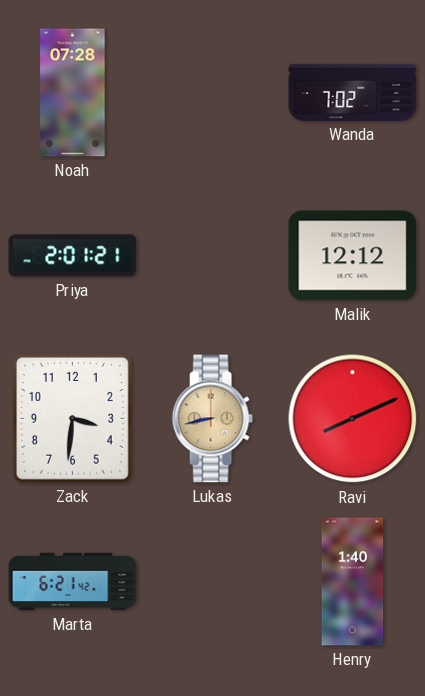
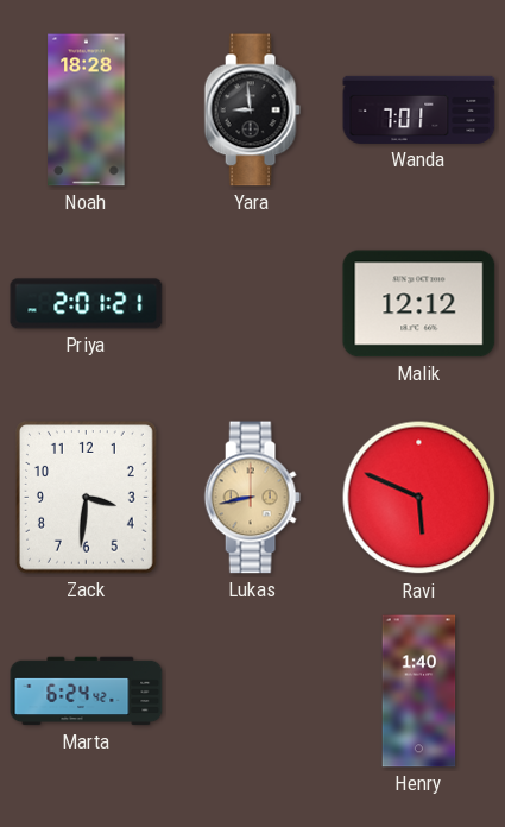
Noah: 07:28 -> 18:28 (87, 111)
Yara: none -> 8:59 (252, 111)
Wanda: 7:02 -> 7:01 (419, 109)
Ravi: 8:11 -> 5:49 (419, 498)
Marta: 6:21 -> 6:24 (87, 692)
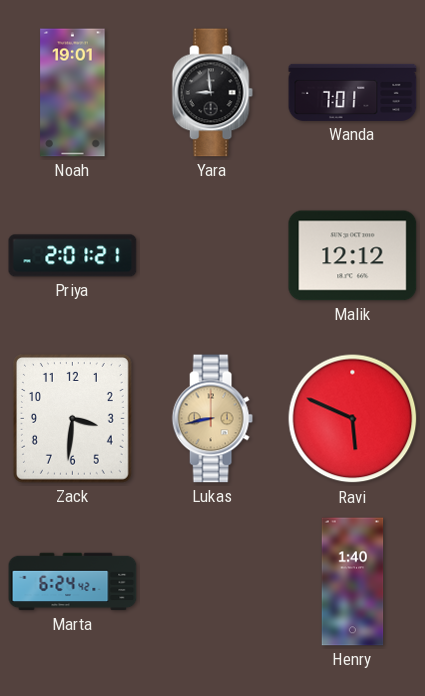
Noah: 18:28 -> 19:01 (73, 93)
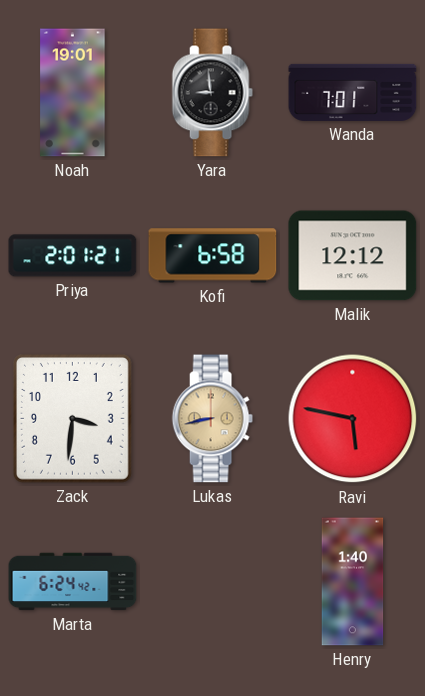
Kofi: none -> 6:58 (213, 256)
Ravi: 5:49 -> 5:47 (353, 419)
